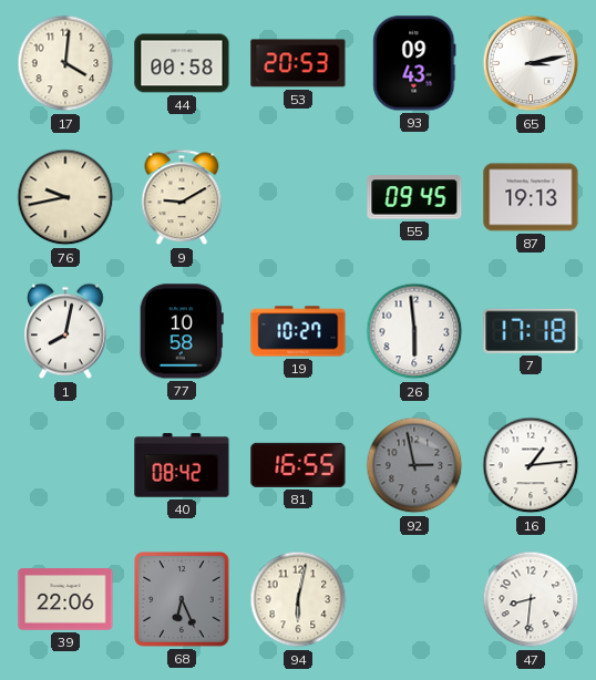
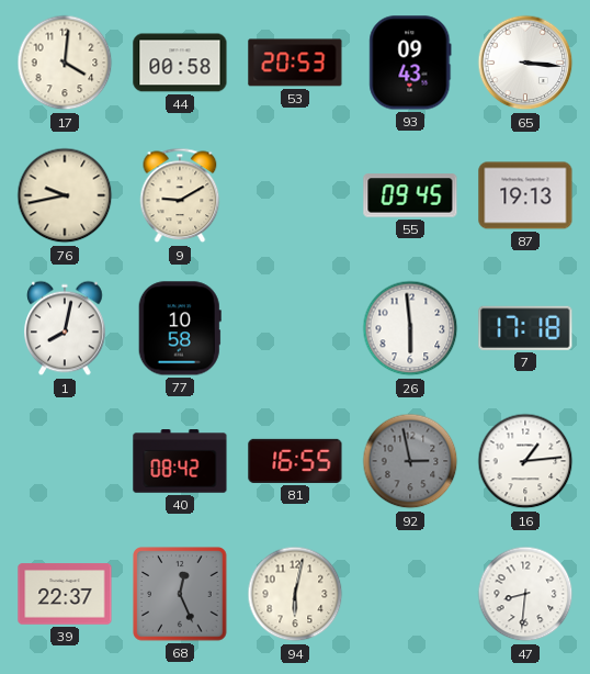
65: 3:13 -> 3:16 (525, 63)
19: 10:27 -> none (298, 331)
39: 22:06 -> 22:37 (65, 594)
68: 6:26 -> 12:26 (180, 594)
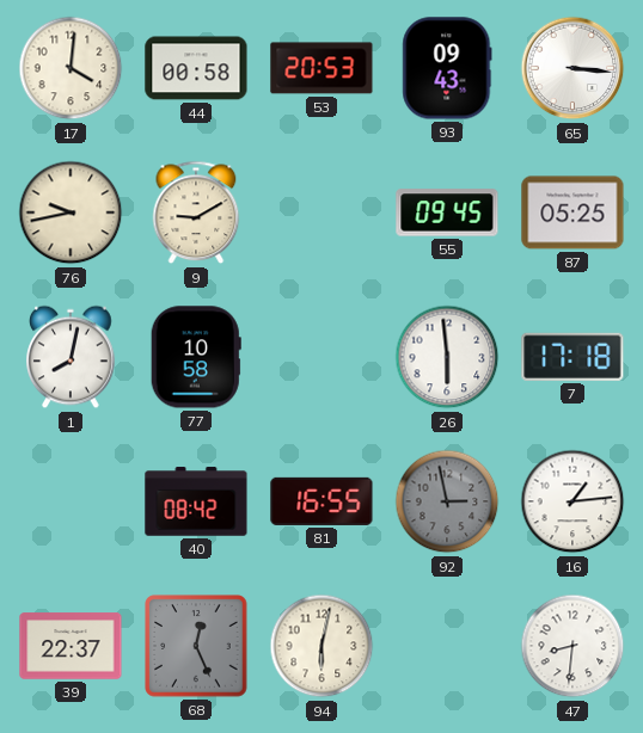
87: 19:13 -> 05:25 (572, 212)
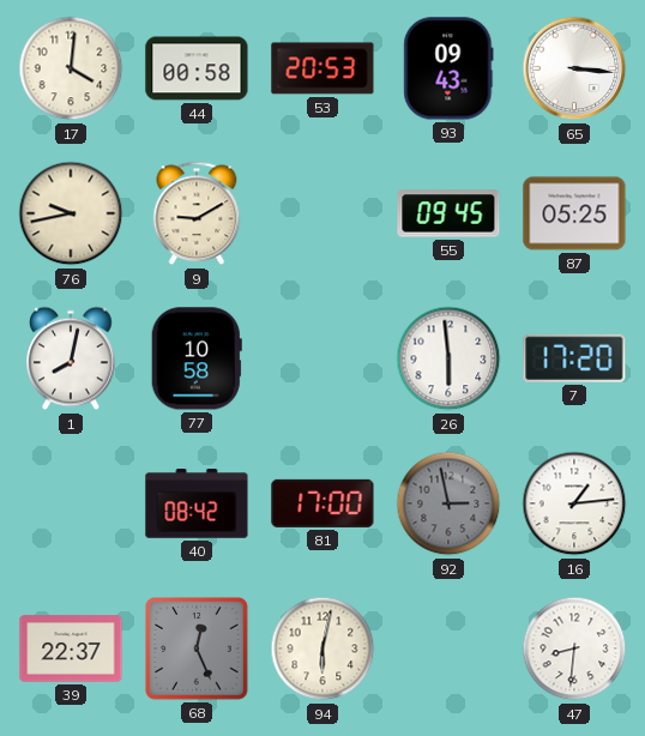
7: 17:18 -> 17:20 (574, 358)
81: 16:55 -> 17:00 (322, 503)
